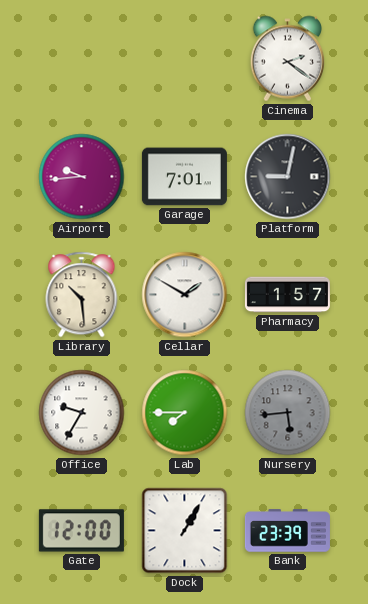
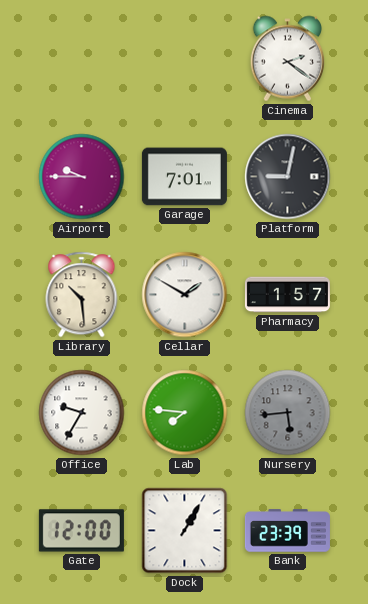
Airport: 9:44 -> 9:45 (82, 177)
Lab: 7:45 -> 7:46 (185, 413)
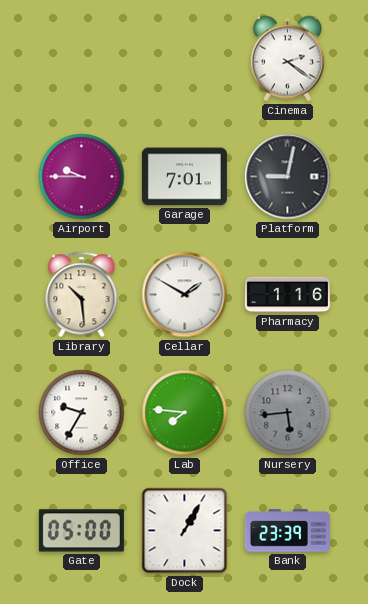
Pharmacy: 1:57 -> 1:16 (287, 295)
Gate: 12:00 -> 05:00 (81, 531)
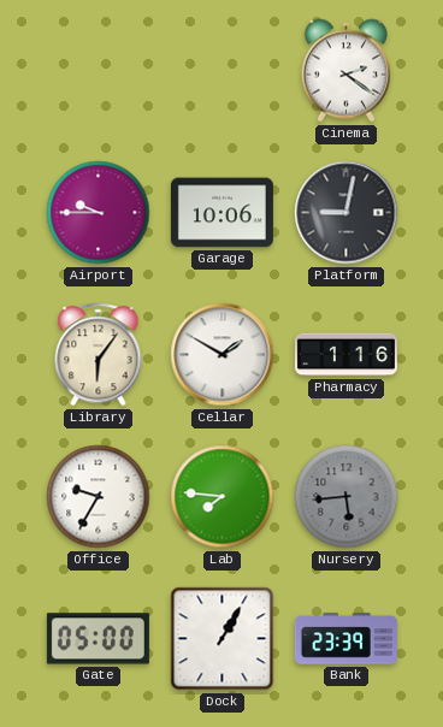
Garage: 7:01 -> 10:06 (221, 213)
Library: 10:29 -> 6:06 (99, 355)
